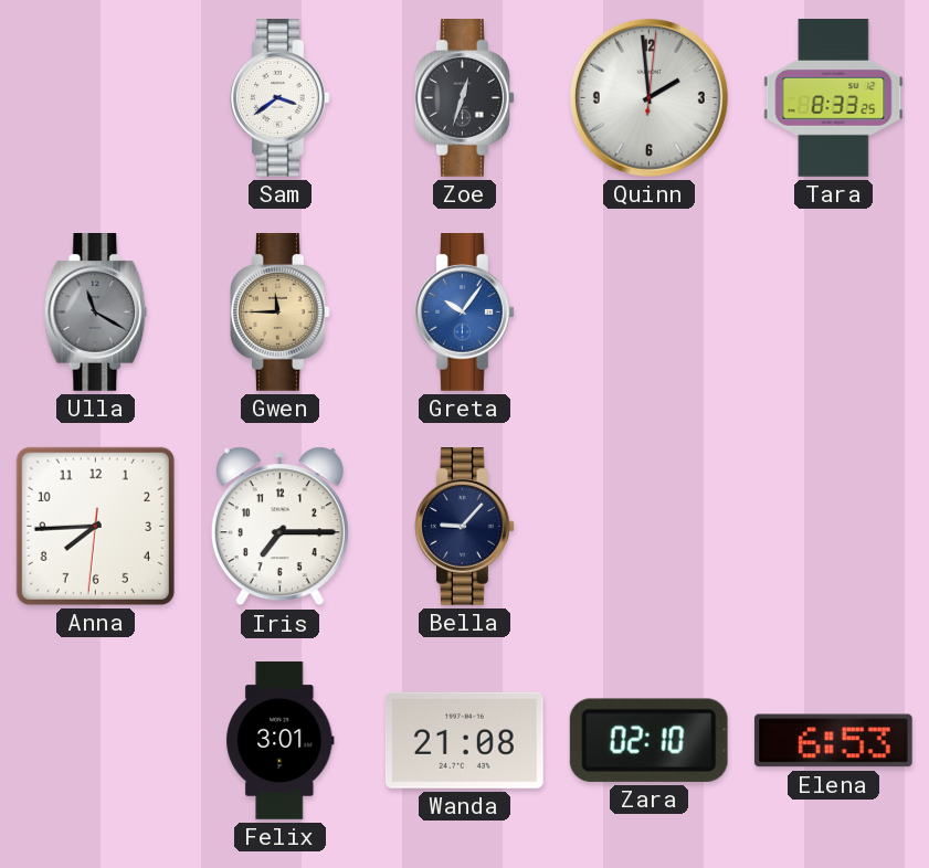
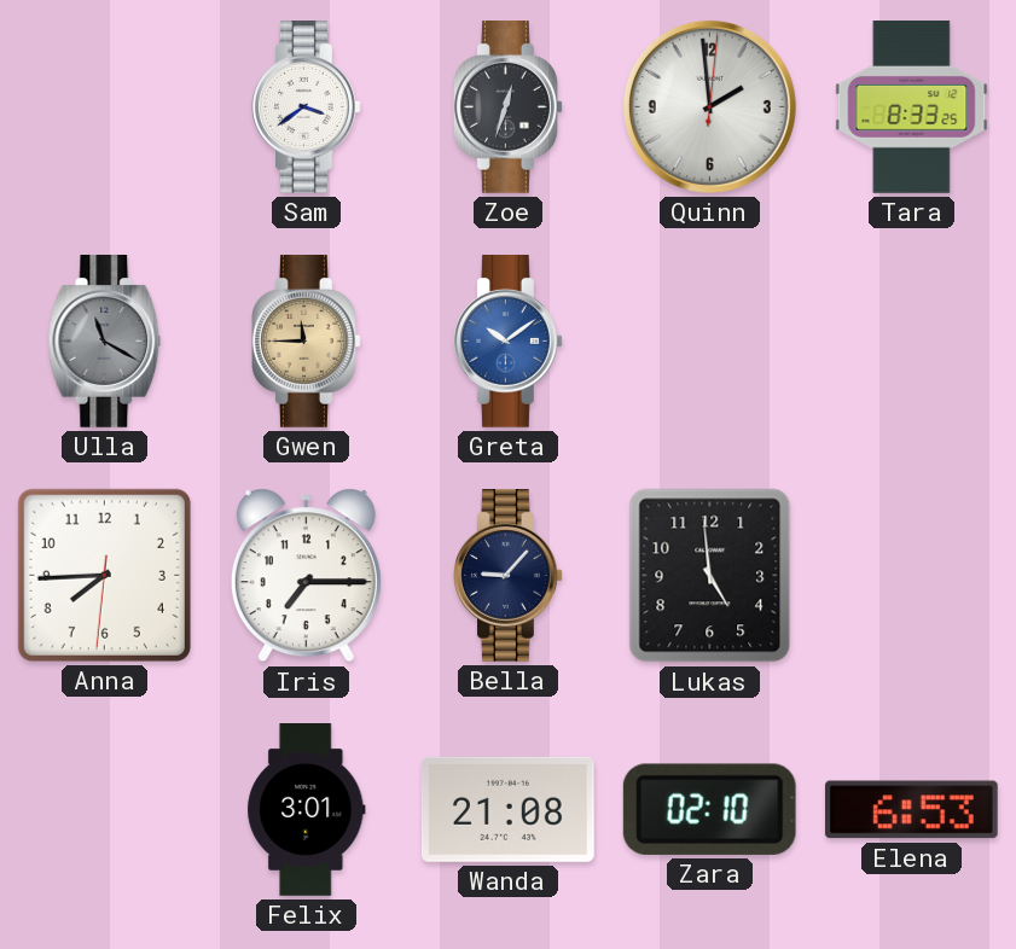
Greta: 10:06 -> 10:09 (509, 342)
Lukas: none -> 4:59 (710, 576)
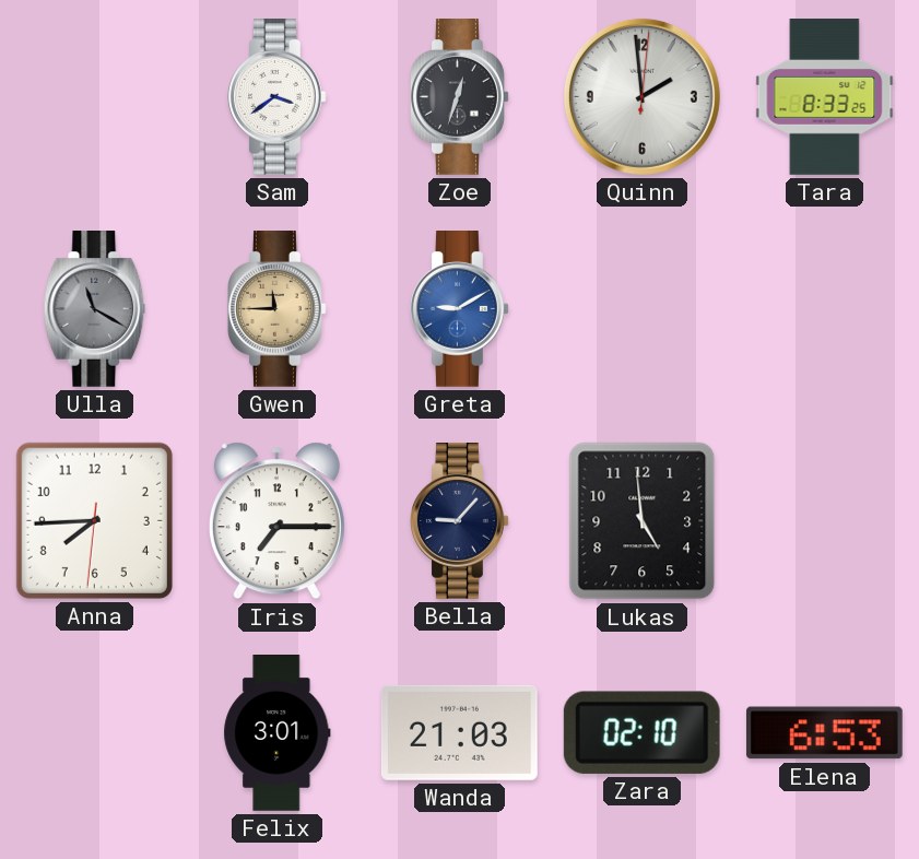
Greta: 10:09 -> 9:10 (460, 309)
Wanda: 21:08 -> 21:03 (459, 732)
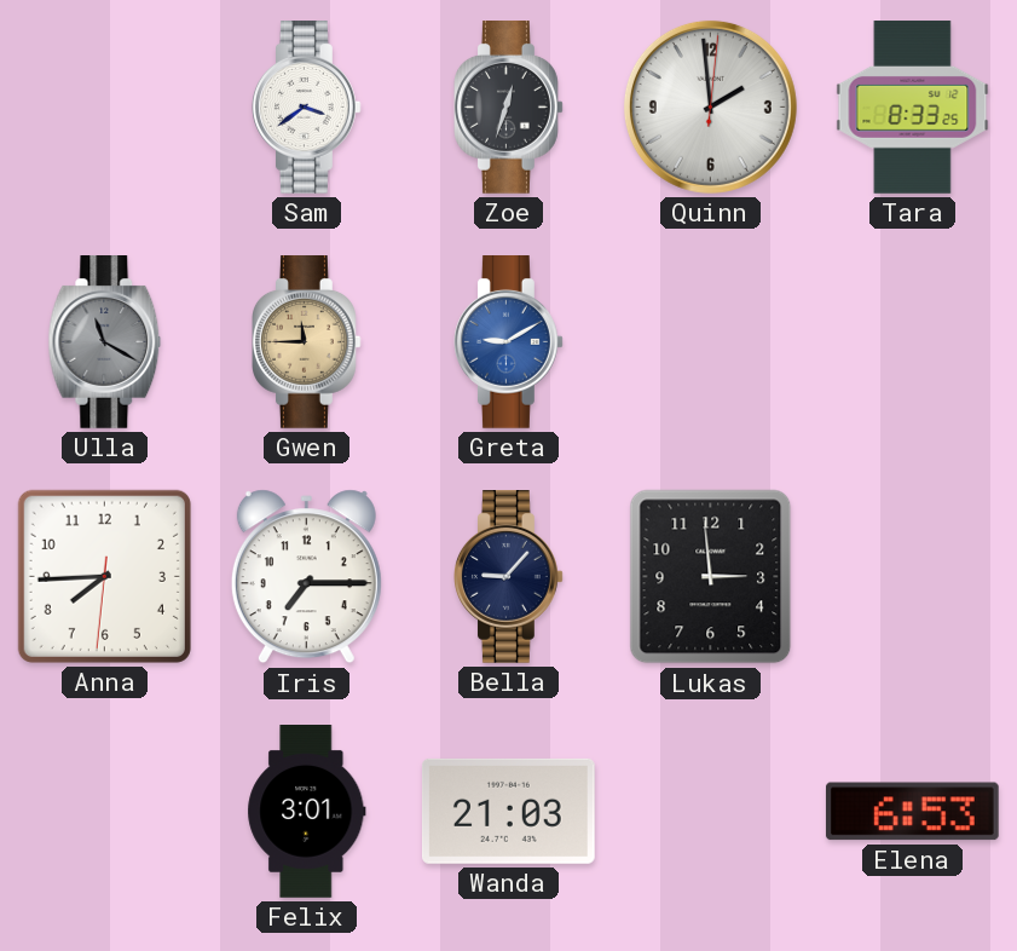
Lukas: 4:59 -> 2:59 (711, 577)
Zara: 02:10 -> none (641, 732)
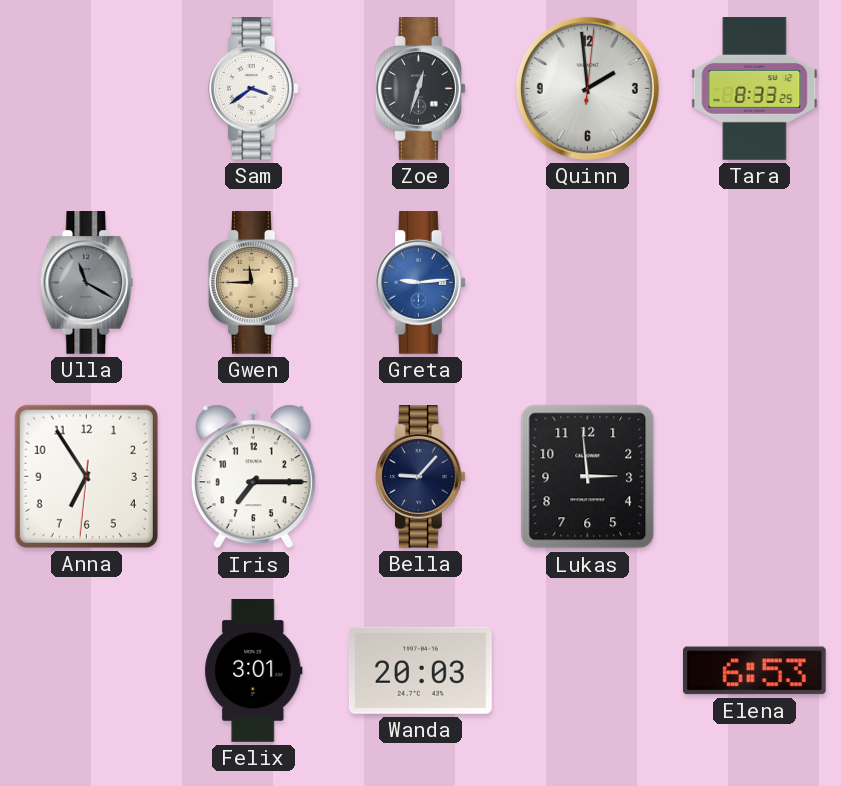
Greta: 9:10 -> 9:14 (421, 283)
Anna: 7:44 -> 6:54 (86, 476)
Wanda: 21:03 -> 20:03 (420, 670)
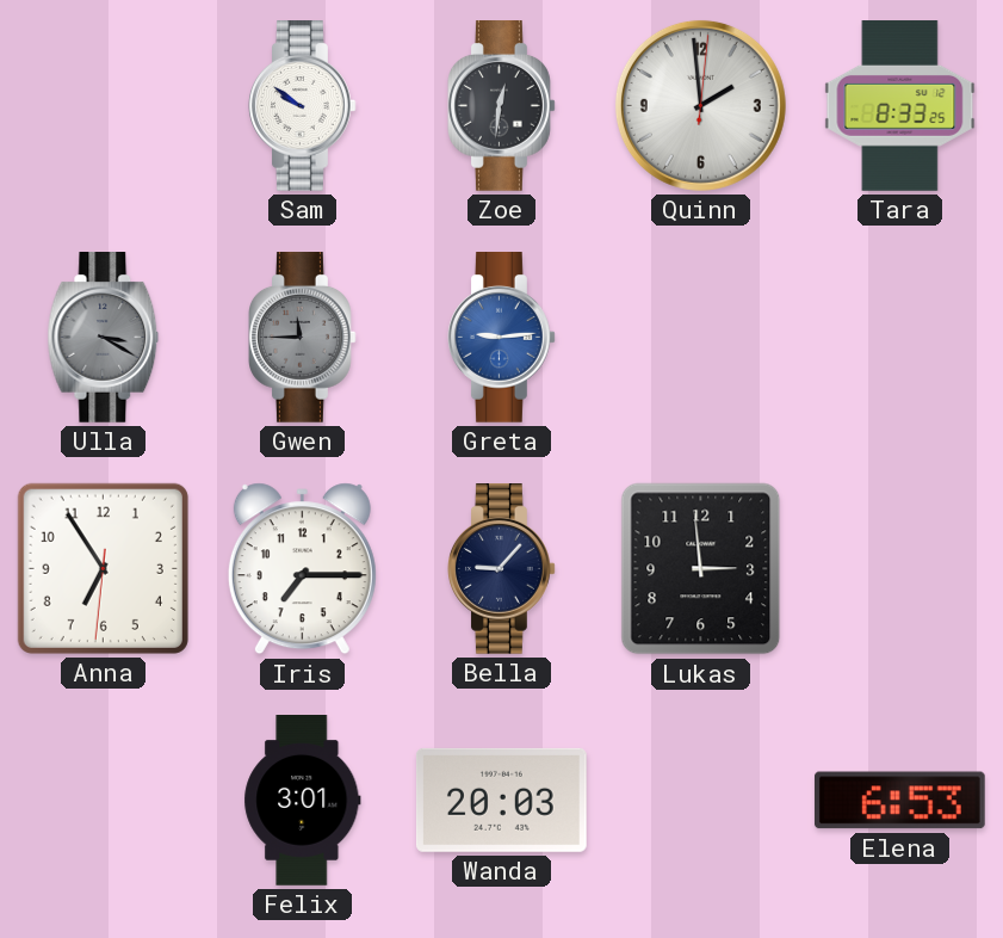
Sam: 3:39 -> 9:51 (303, 106)
Zoe: 12:33 -> 12:31 (502, 106)
Ulla: 11:20 -> 3:20 (104, 338)
Gwen dial: champagne -> grey (303, 338)
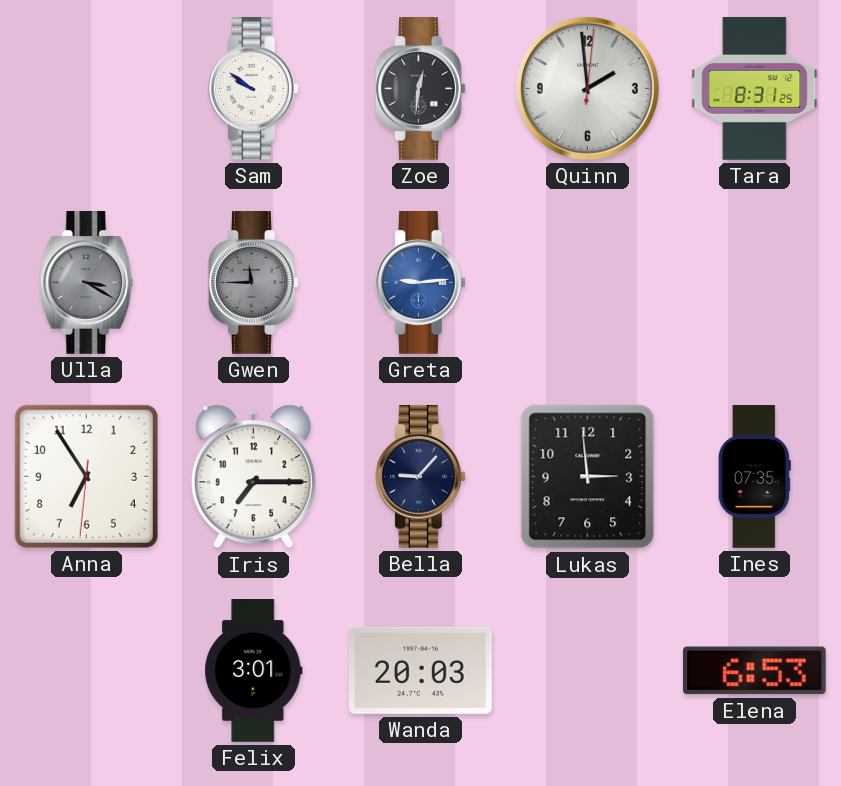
Tara: 8:33 -> 8:31 (755, 89)
Ines: none -> 07:35 (754, 477)
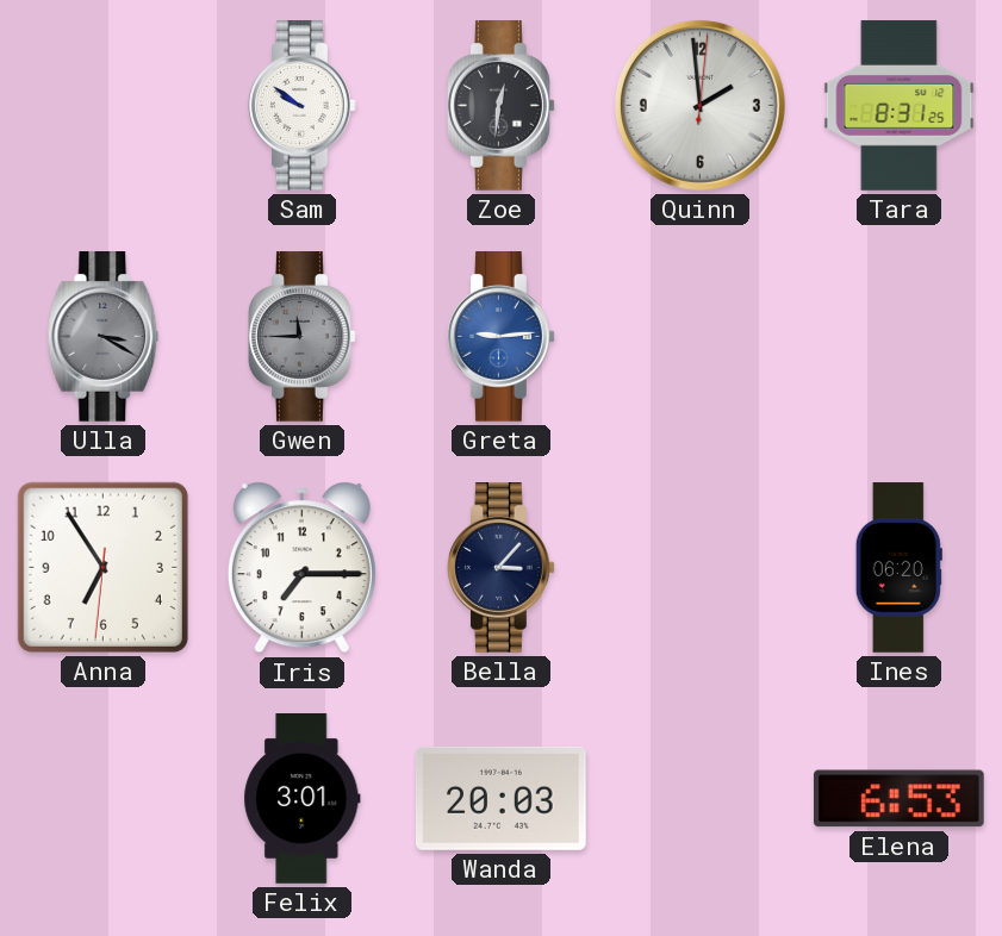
Bella: 9:07 -> 3:07 (502, 568)
Lukas: 2:59 -> none (588, 477)
Ines: 07:35 -> 06:20 (898, 568)
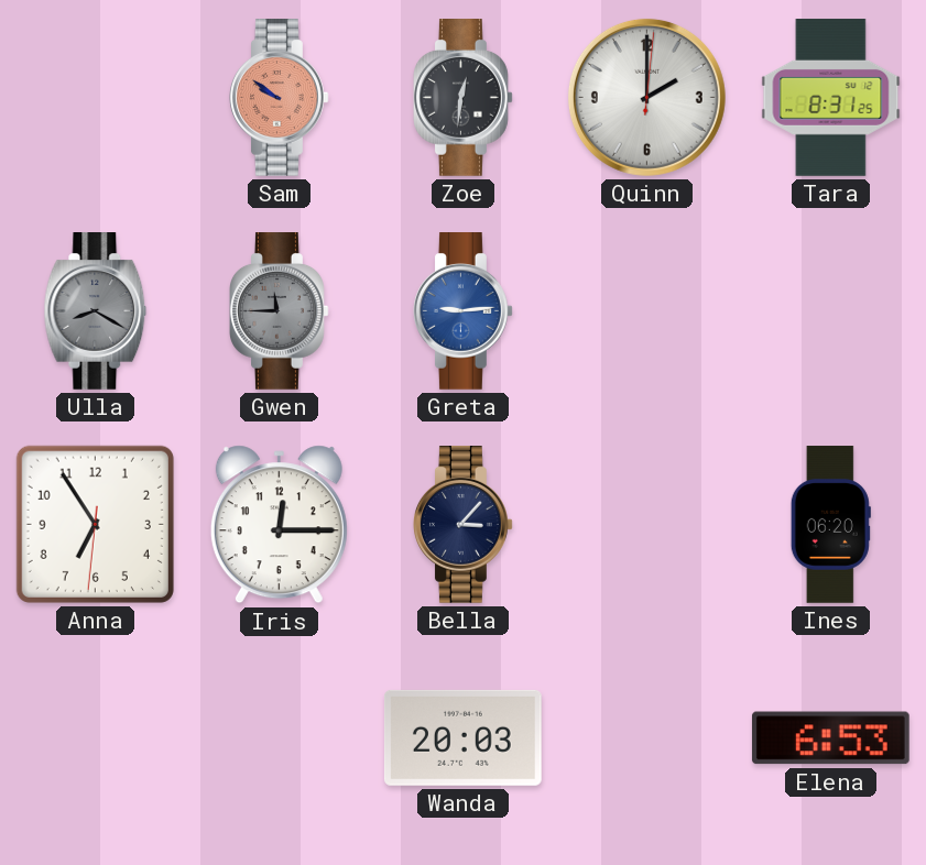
Sam dial: white -> salmon (280, 98)
Quinn: 1:59 -> 2:00 (646, 97)
Ulla: 3:20 -> 8:20 (96, 311)
Iris: 7:15 -> 12:15 (279, 525)
Felix: 3:01 -> none (303, 799)
